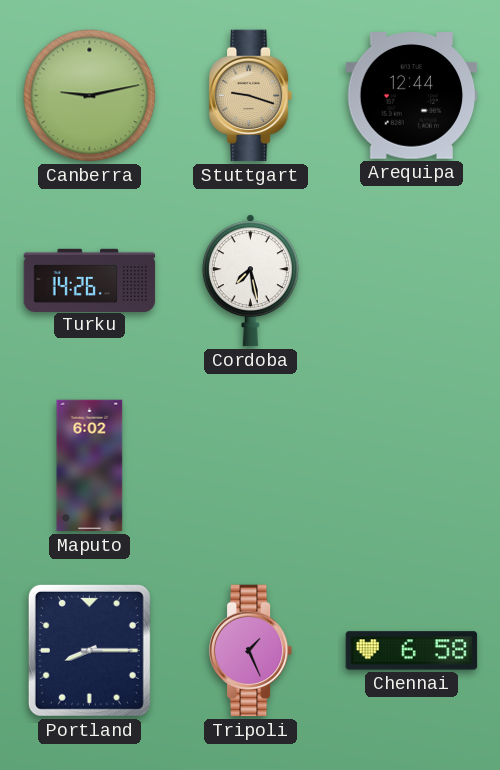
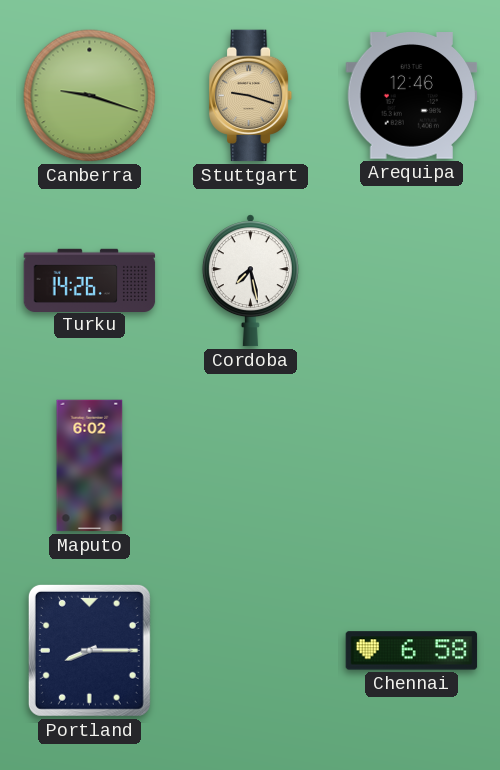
Canberra: 9:13 -> 9:18 (90, 96)
Arequipa: 12:44 -> 12:46 (412, 96)
Tripoli: 1:26 -> none (251, 651)
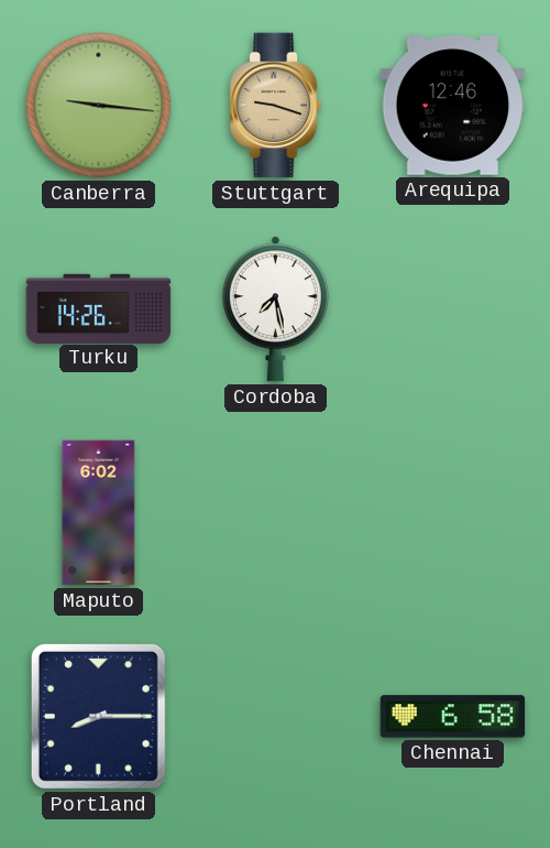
Canberra: 9:18 -> 9:16 (99, 106)
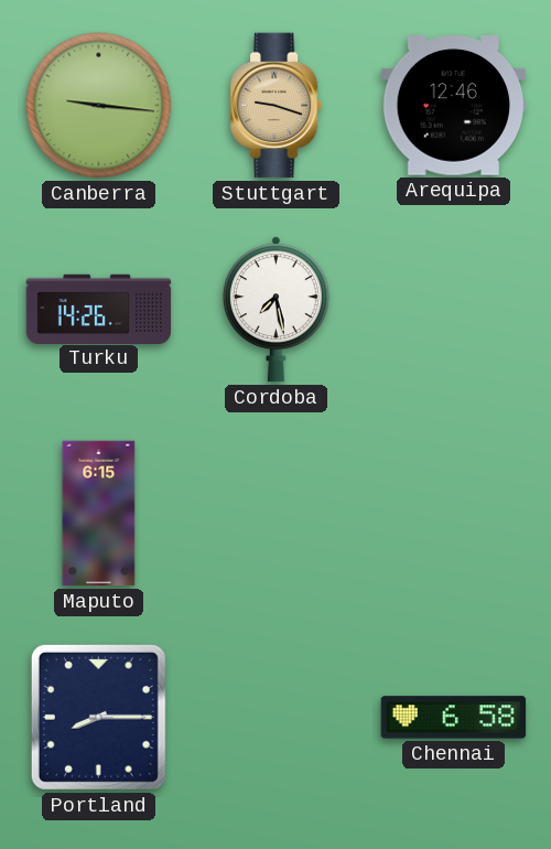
Maputo: 6:02 -> 6:15 (99, 514)
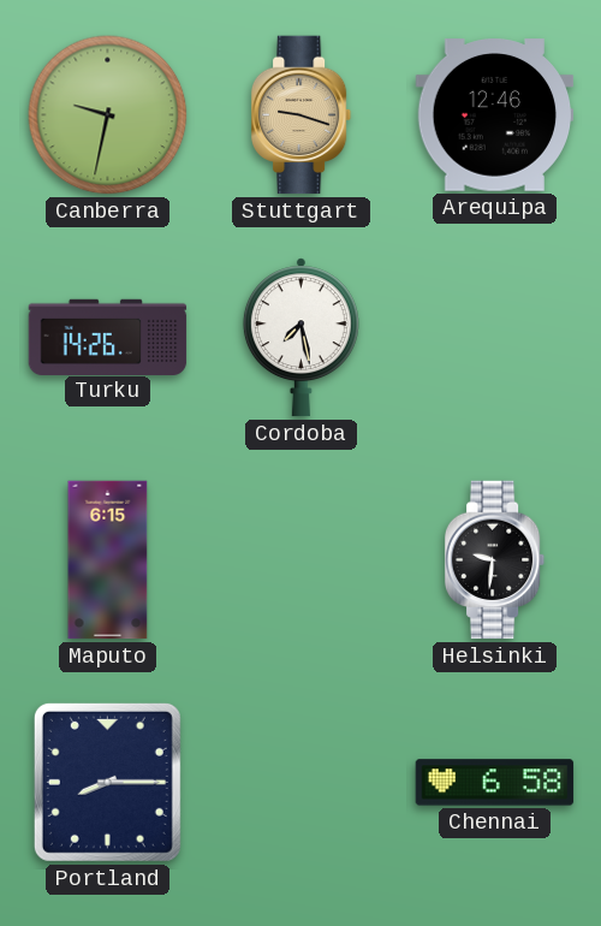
Canberra: 9:16 -> 9:32 (108, 115)
Helsinki: none -> 9:31 (495, 560)
